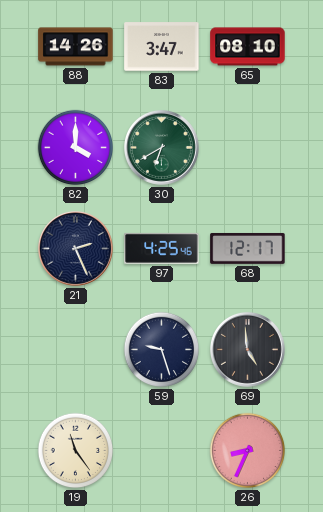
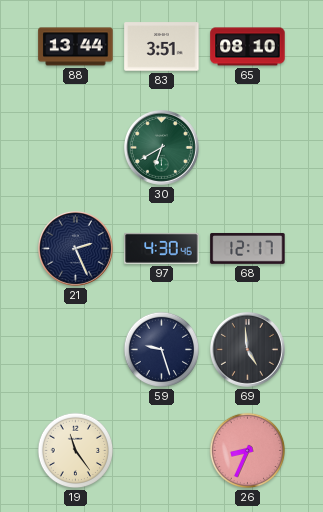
88: 14:26 -> 13:44 (76, 47)
83: 3:47 -> 3:51 (162, 47)
82: 4:00 -> none (76, 148)
97: 4:25 -> 4:30 (162, 248)
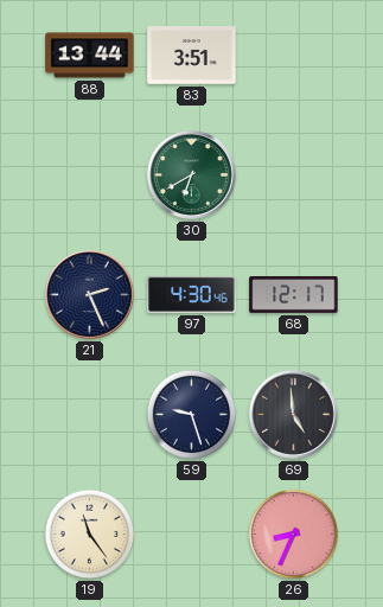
65: 08:10 -> none (248, 47)
